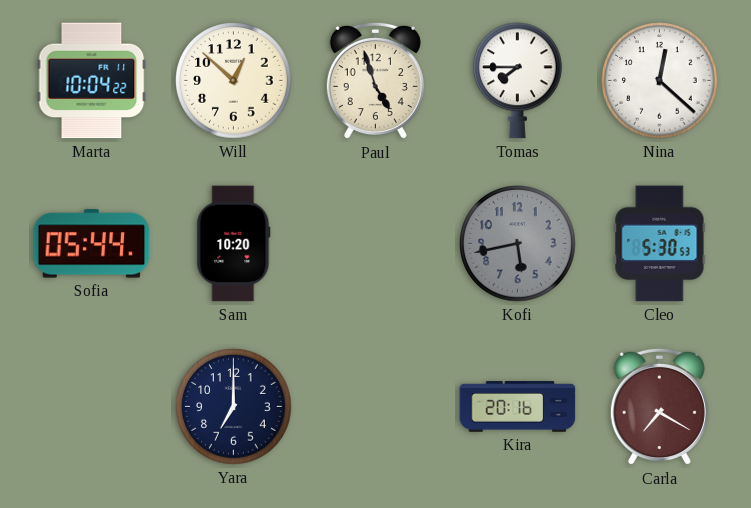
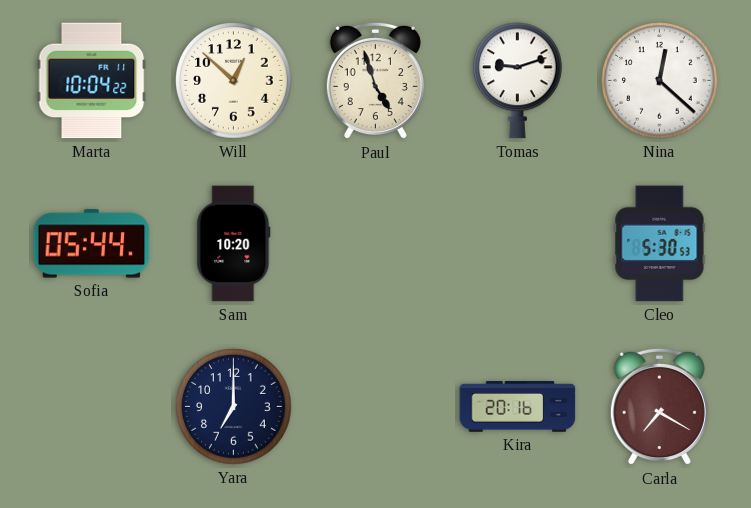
Tomas: 7:45 -> 9:12 (518, 81)
Kofi: 5:43 -> none (518, 244)
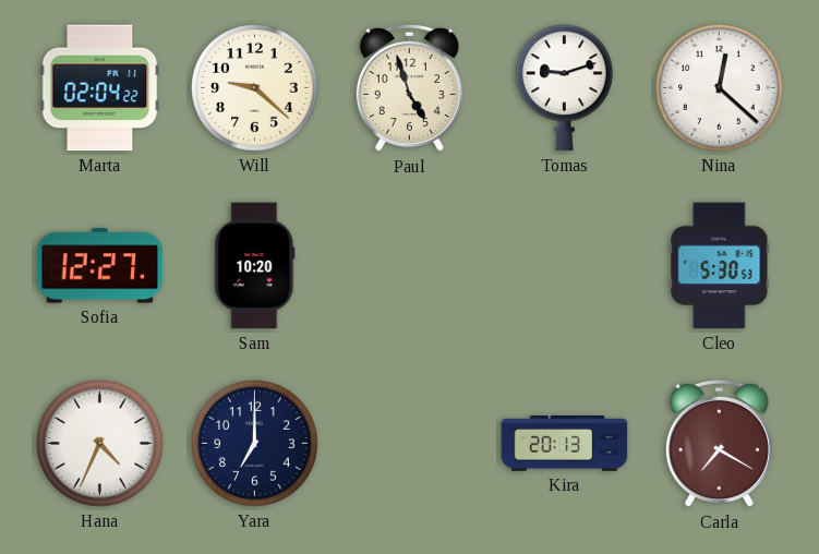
Marta: 10:04 -> 02:04 (100, 88)
Will: 12:52 -> 9:22 (255, 88)
Sofia: 05:44 -> 12:27 (100, 266)
Hana: none -> 4:34 (100, 444)
Kira: 20:16 -> 20:13 (565, 444)
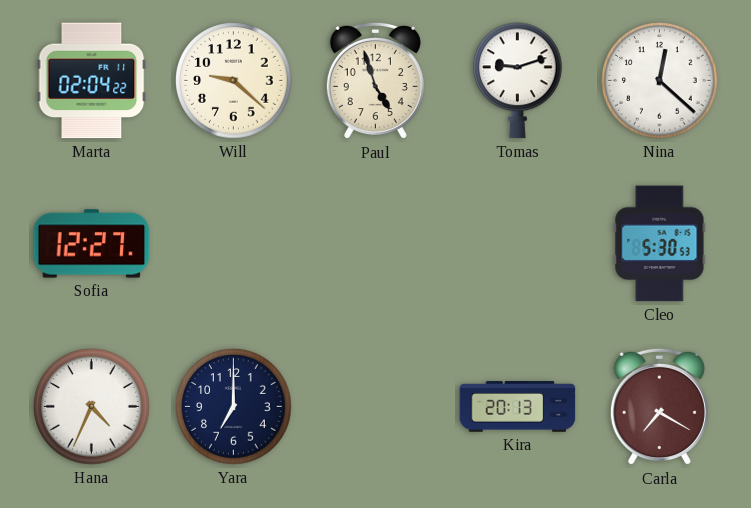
Sam: 10:20 -> none (255, 266)
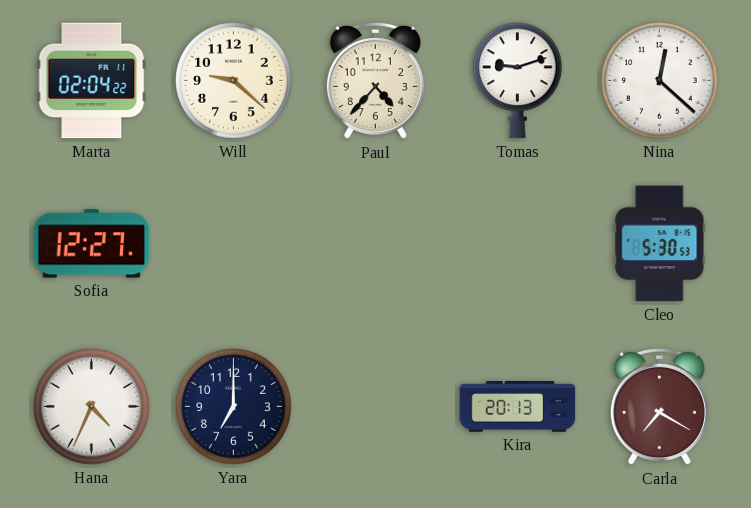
Paul: 4:57 -> 4:37 (375, 81)
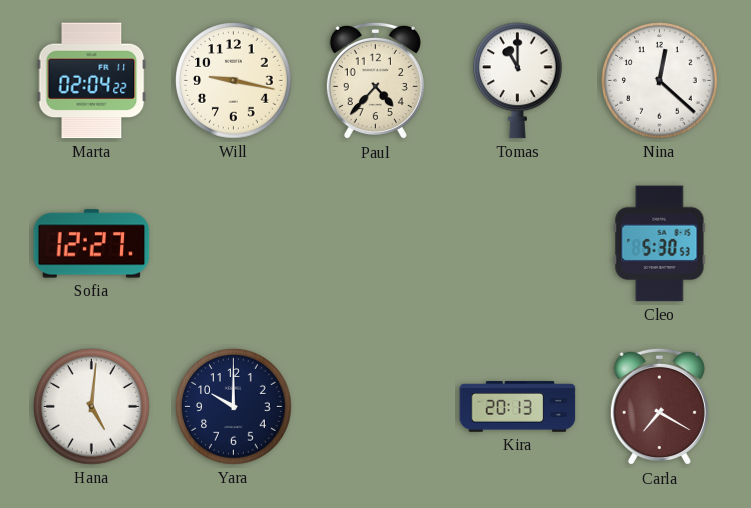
Will: 9:22 -> 9:17 (234, 81)
Tomas: 9:12 -> 11:00 (518, 81)
Hana: 4:34 -> 5:01 (92, 407)
Yara: 7:00 -> 10:00 (234, 407)
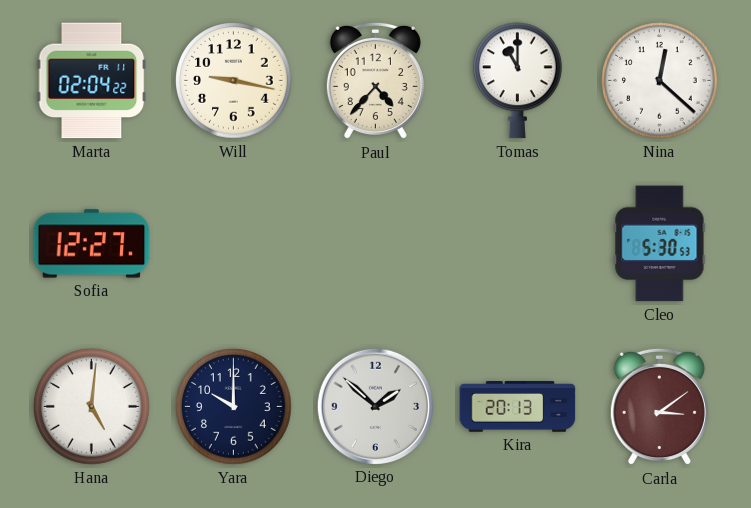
Diego: none -> 1:52 (375, 406)
Carla: 7:20 -> 3:09 (659, 407)
